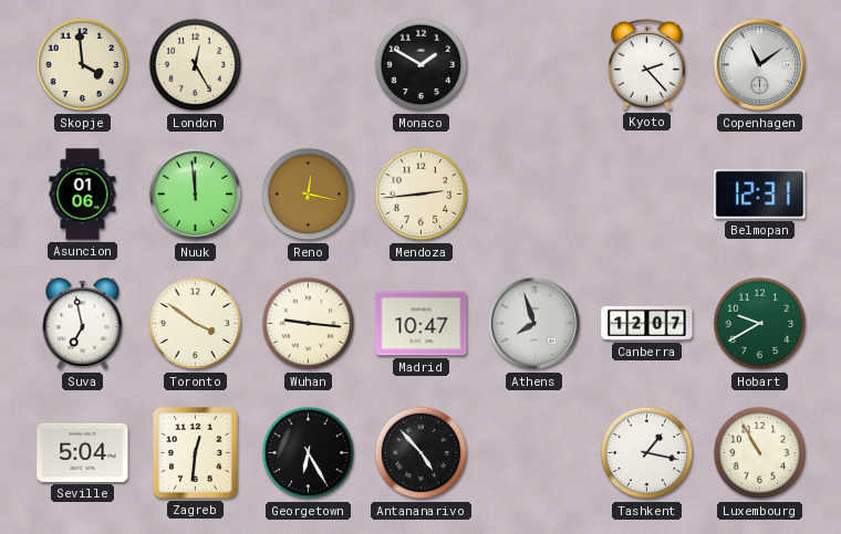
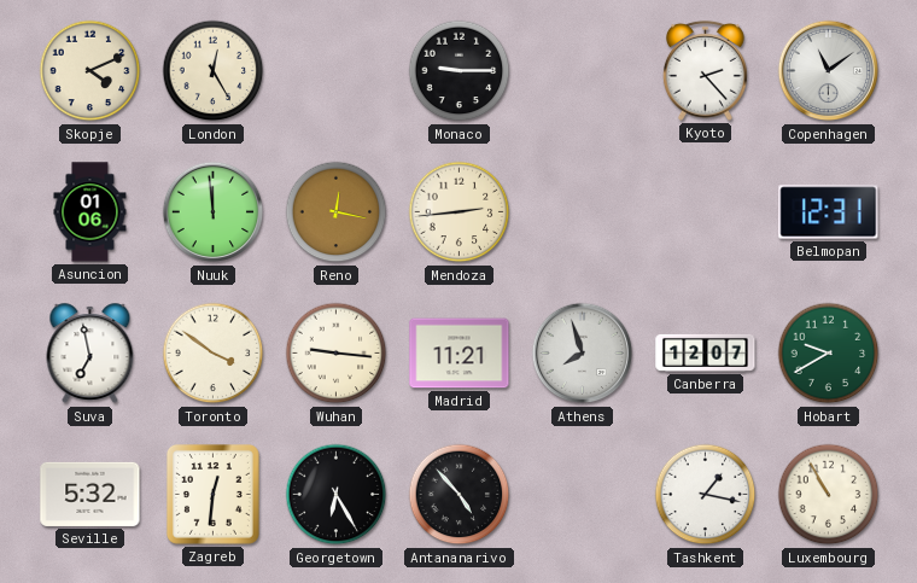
Skopje: 3:59 -> 4:11 (90, 71)
Monaco: 1:50 -> 9:15 (460, 71)
Madrid: 10:47 -> 11:21 (460, 354)
Seville: 5:04 -> 5:32 (90, 494)
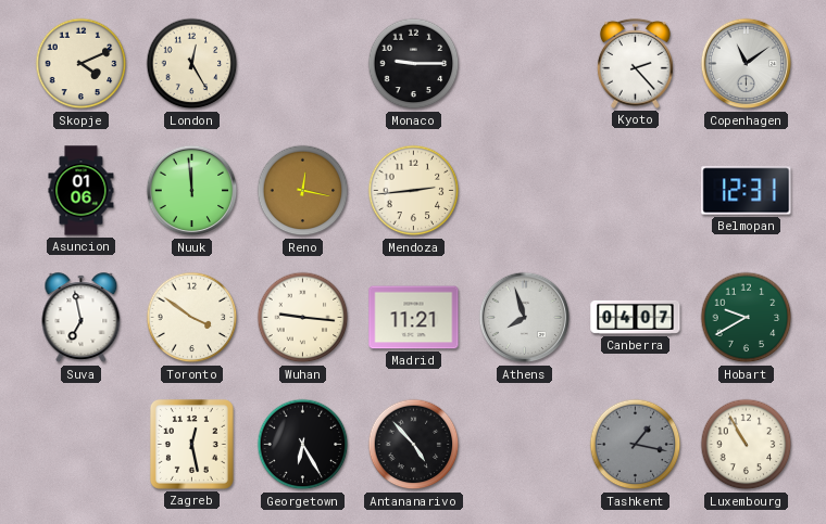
Canberra: 12:07 -> 04:07 (636, 317)
Seville: 5:32 -> none (90, 494)
Zagreb: 12:31 -> 12:28 (191, 444)
Tashkent dial: white -> grey (636, 445)
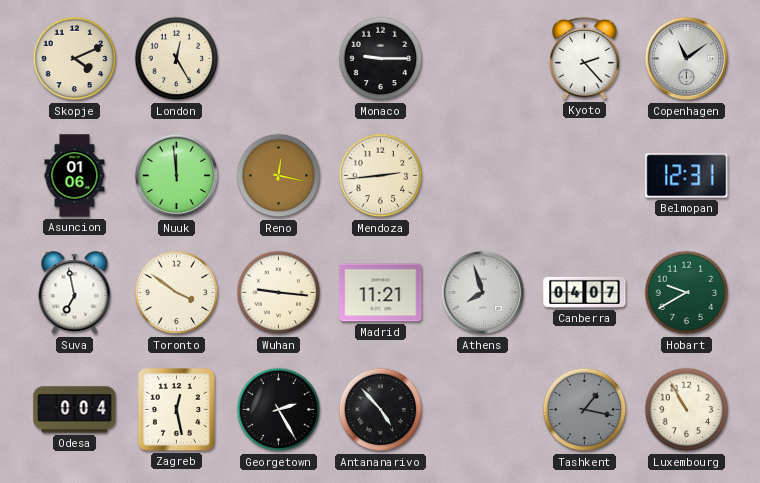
Odesa: none -> 0:04 (75, 410)
Georgetown: 6:25 -> 2:25 (279, 410)
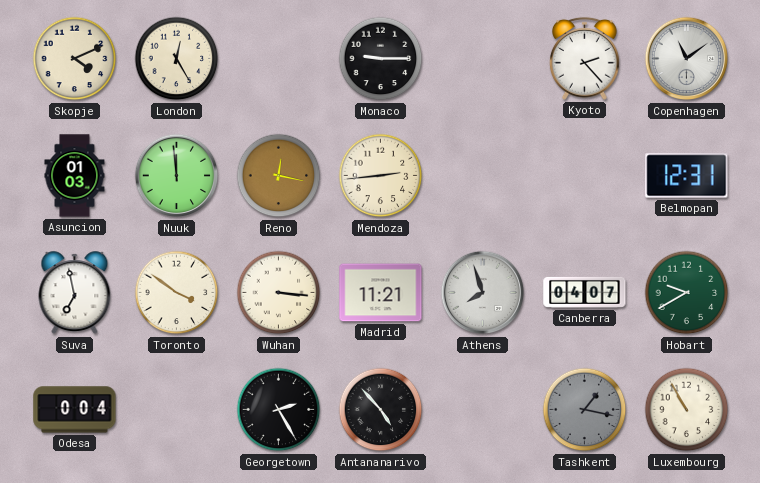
Asuncion: 01:06 -> 01:03 (75, 176)
Wuhan: 9:16 -> 3:16 (279, 293)
Zagreb: 12:28 -> none (176, 409)
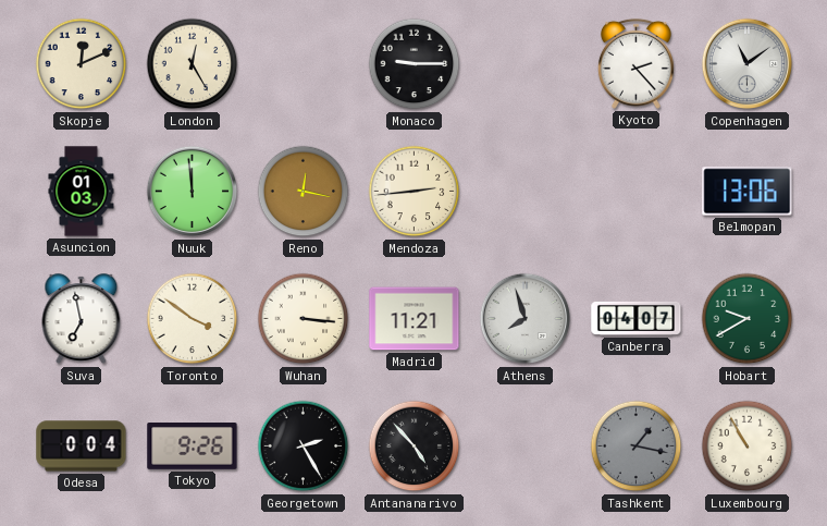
Skopje: 4:11 -> 12:11 (82, 64)
Belmopan: 12:31 -> 13:06 (748, 192)
Tokyo: none -> 9:26 (193, 447)
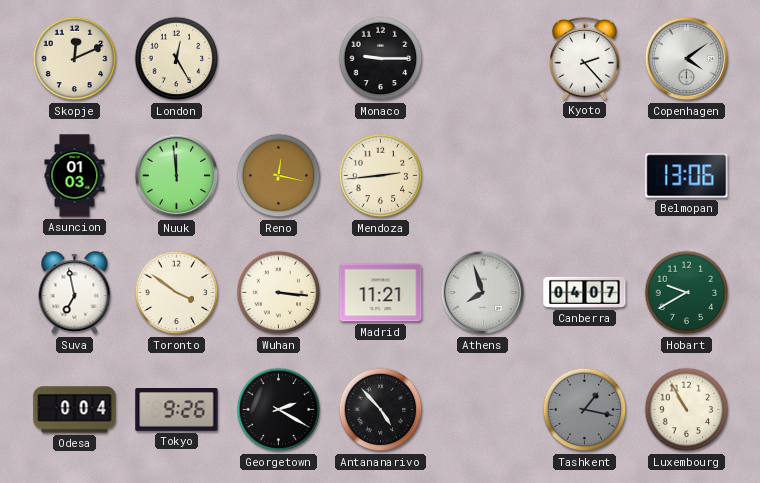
Copenhagen: 11:09 -> 4:09 (687, 59)
Georgetown: 2:25 -> 2:20 (279, 410)
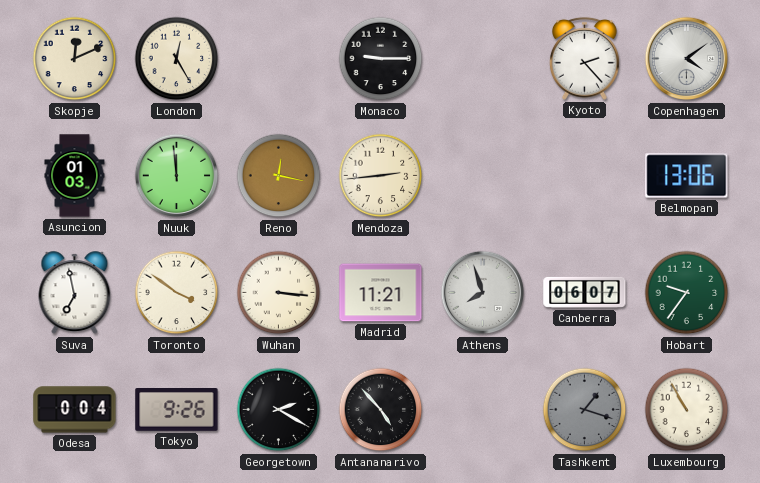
Canberra: 04:07 -> 06:07 (585, 292)
Hobart: 9:40 -> 9:36 (687, 293)
Tashkent: 1:17 -> 1:18 (585, 410)
